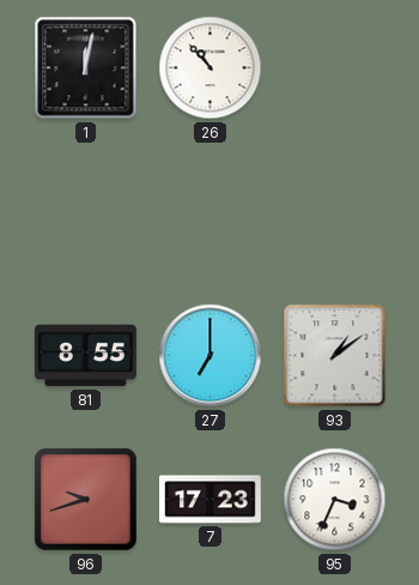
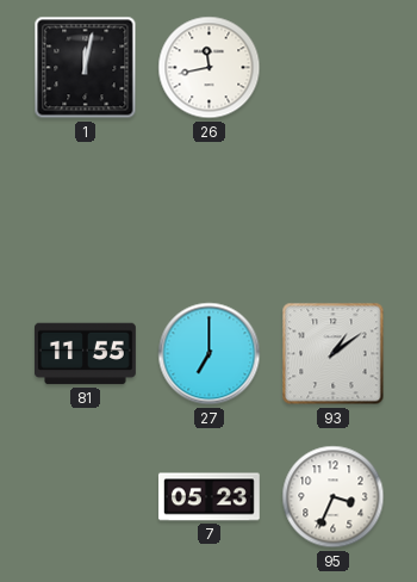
26: 10:53 -> 11:43 (210, 68)
81: 8:55 -> 11:55 (86, 354)
96: 9:42 -> none (86, 500)
7: 17:23 -> 05:23 (208, 497)
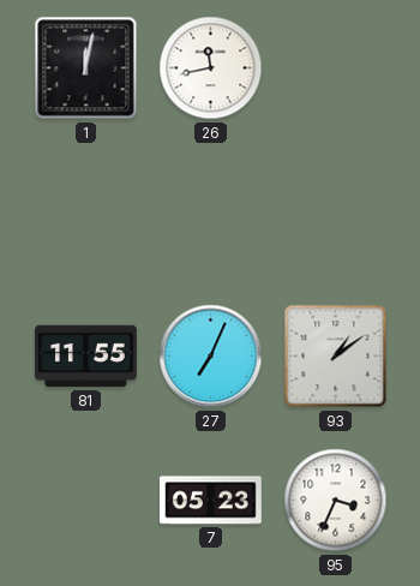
27: 7:00 -> 7:04 (211, 357)
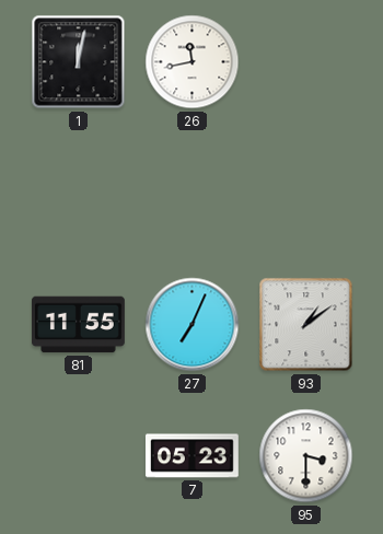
95: 3:34 -> 3:30 (306, 456)
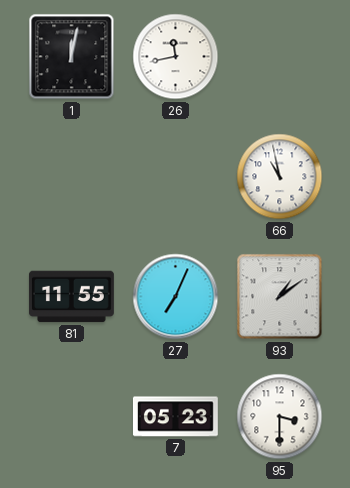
66: none -> 10:58 (280, 177)
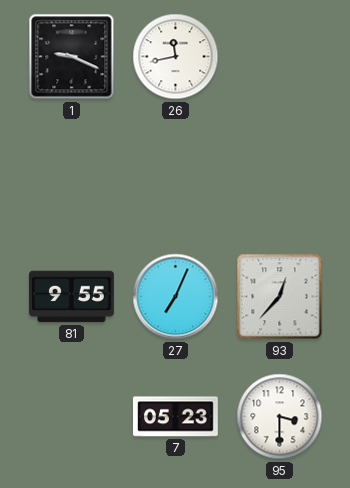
1: 12:02 -> 9:19 (72, 57)
66: 10:58 -> none (280, 177)
81: 11:55 -> 9:55 (72, 297)
93: 1:09 -> 12:37 (280, 297)
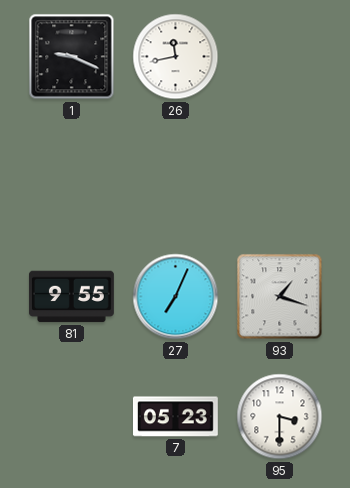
93: 12:37 -> 1:18 (280, 297)
